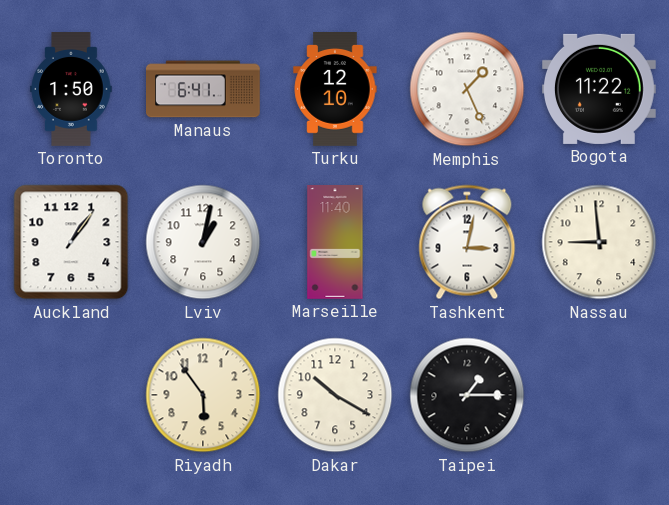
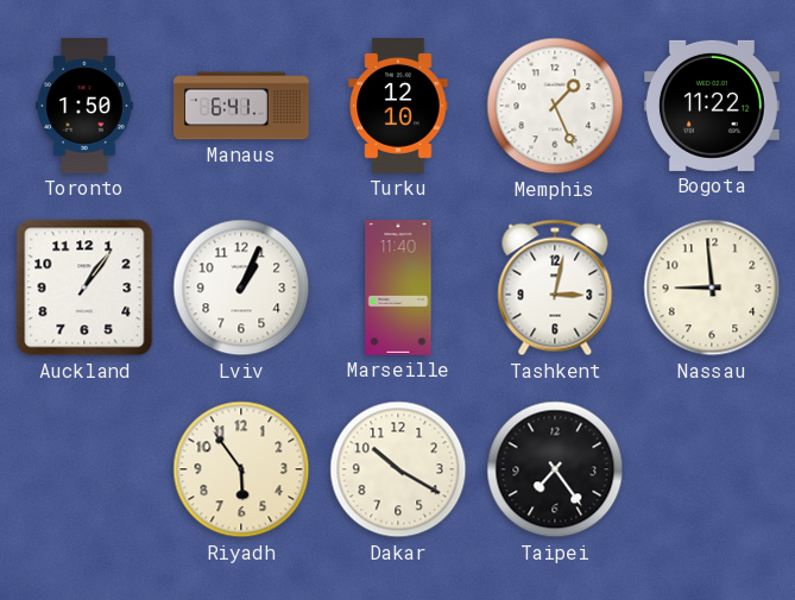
Lviv: 1:02 -> 1:04 (241, 288)
Taipei: 1:15 -> 7:24 (555, 469)
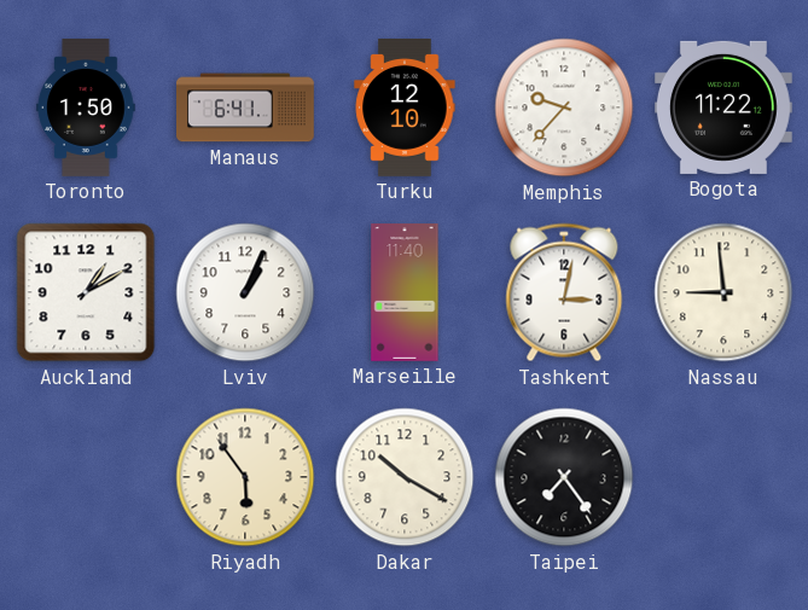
Memphis: 1:26 -> 9:37 (564, 108)
Auckland: 1:06 -> 1:10 (86, 292)
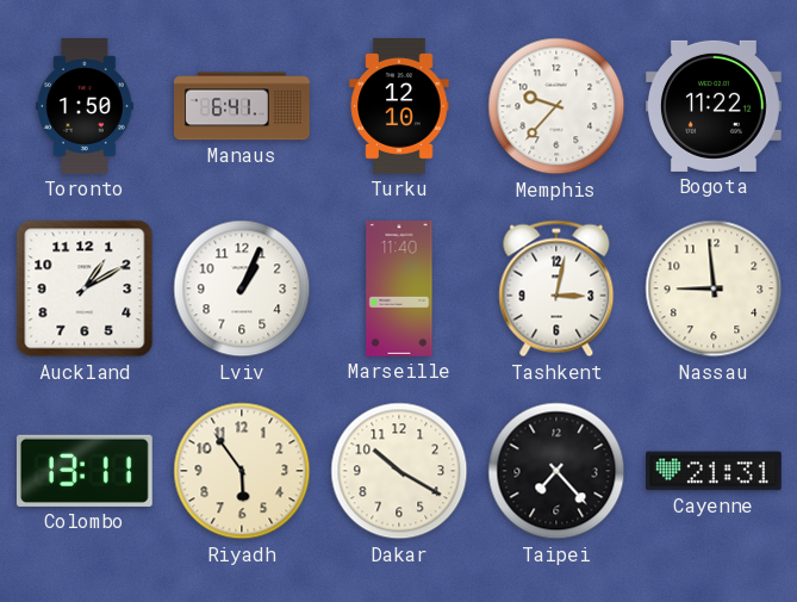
Colombo: none -> 13:11 (85, 471)
Taipei: 7:24 -> 7:23 (556, 471)
Cayenne: none -> 21:31 (715, 471)
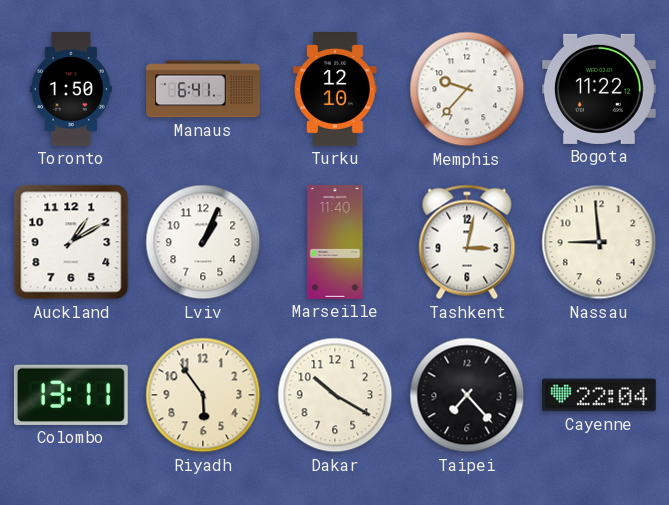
Cayenne: 21:31 -> 22:04 (600, 395)
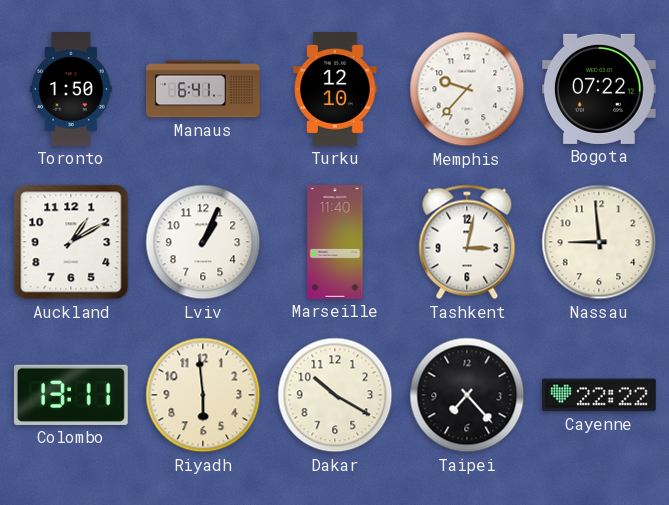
Bogota: 11:22 -> 07:22 (600, 89)
Riyadh: 5:54 -> 5:59 (203, 395)
Cayenne: 22:04 -> 22:22 (600, 395)
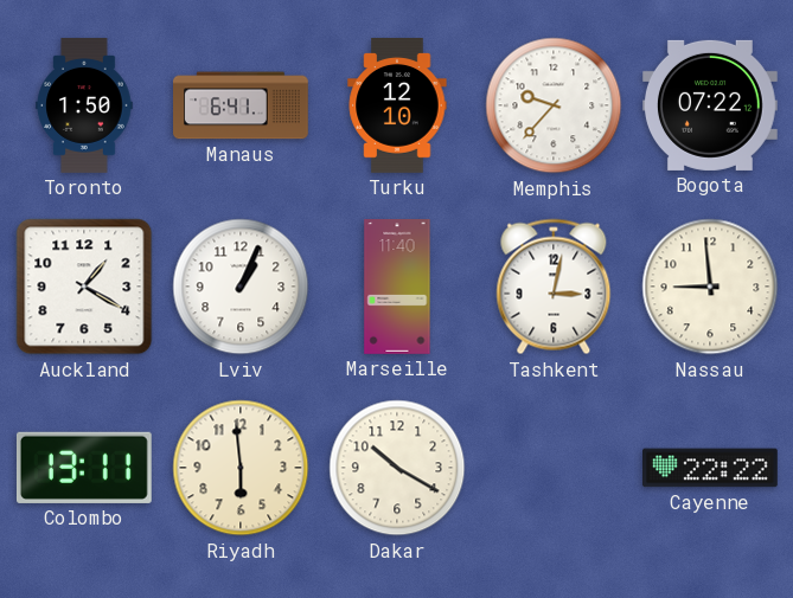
Auckland: 1:10 -> 1:20 (84, 287)
Taipei: 7:23 -> none (467, 395)
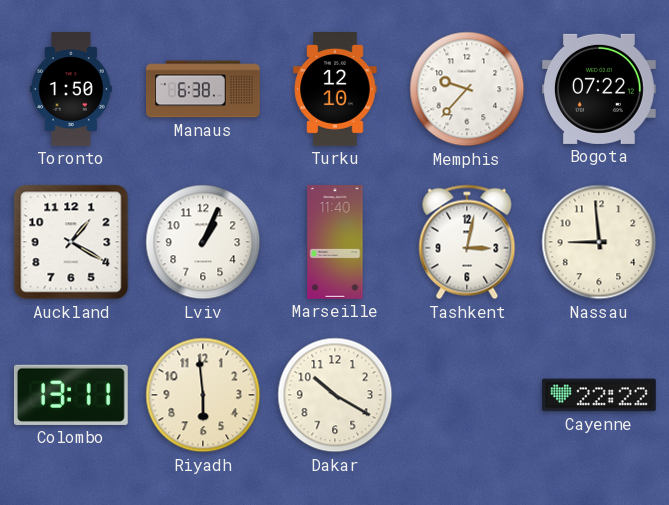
Manaus: 6:41 -> 6:38 (204, 89)
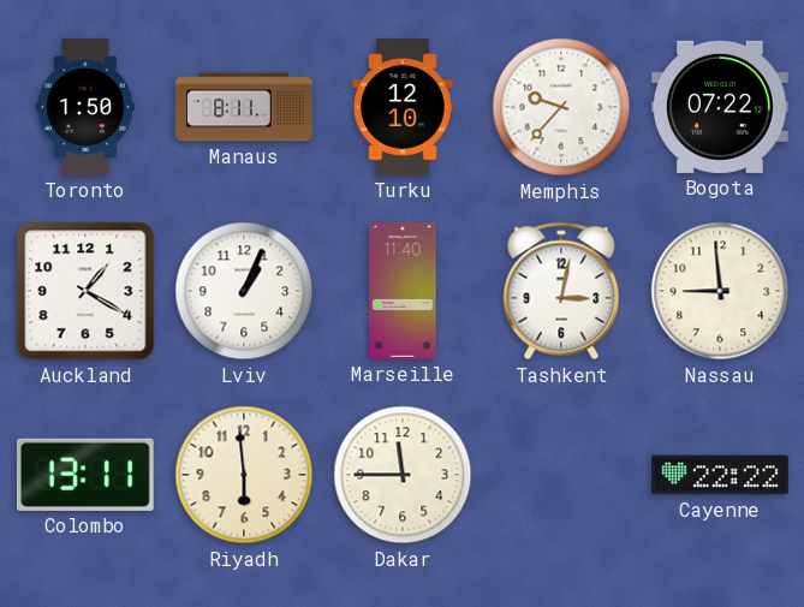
Manaus: 6:38 -> 8:11 (245, 107)
Dakar: 10:20 -> 11:45 (403, 475)
